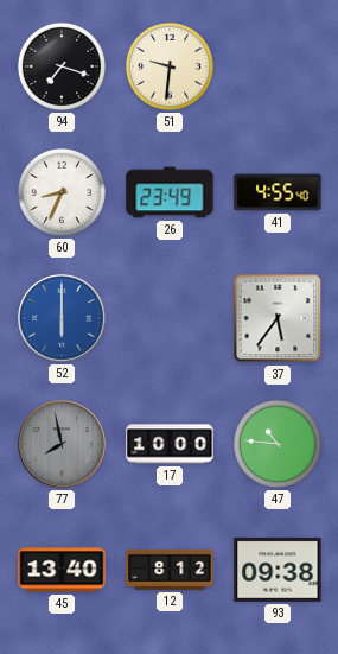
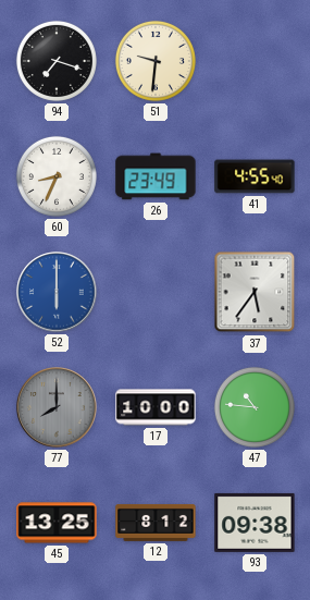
77: 7:58 -> 8:00 (57, 407)
45: 13:40 -> 13:25 (57, 523)
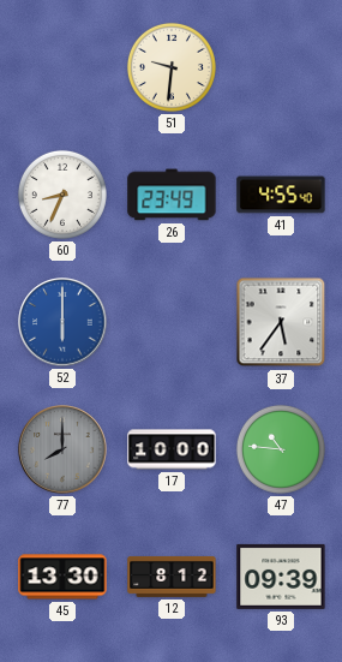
94: 7:18 -> none (57, 61)
45: 13:25 -> 13:30 (62, 577)
93: 09:38 -> 09:39 (281, 577)
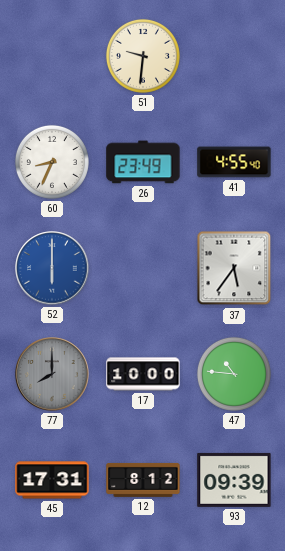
45: 13:30 -> 17:31 (52, 480)
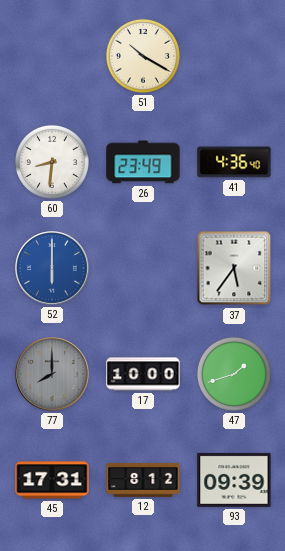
51: 9:31 -> 10:20 (143, 56)
60: 8:34 -> 8:31 (52, 162)
41: 4:55 -> 4:36 (234, 162)
47: 10:46 -> 1:42 (234, 374)
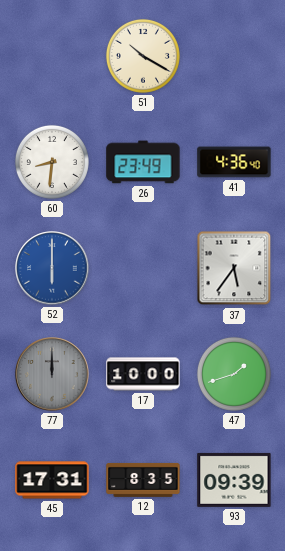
77: 8:00 -> 12:00 (52, 374)
12: 8:12 -> 8:35 (143, 480)
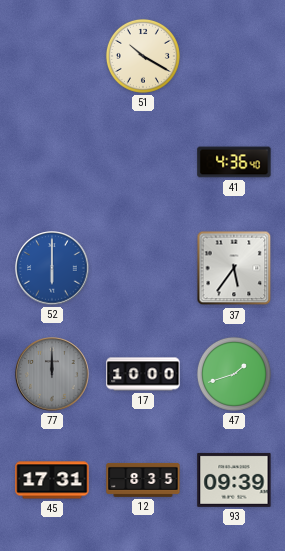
60: 8:31 -> none (52, 162)
26: 23:49 -> none (143, 162)
